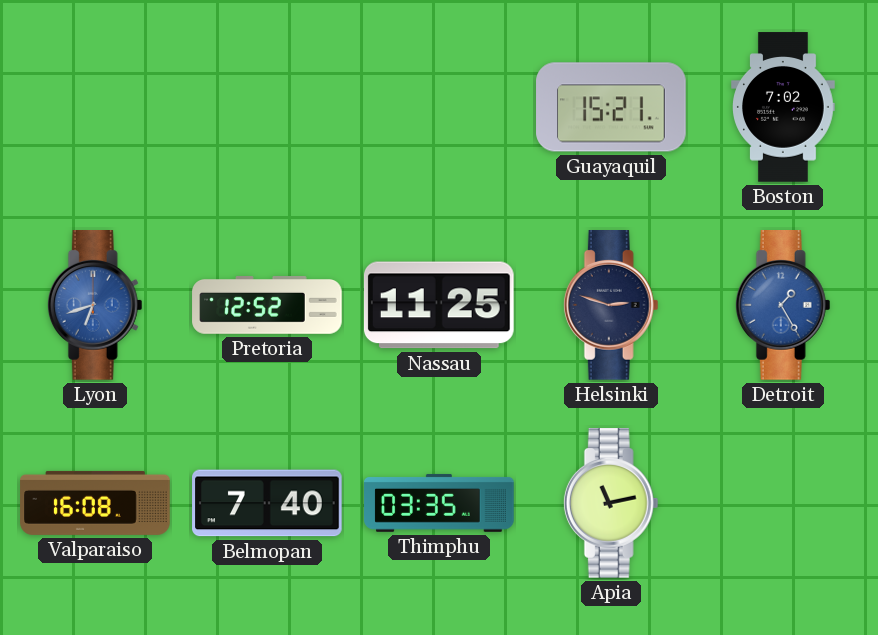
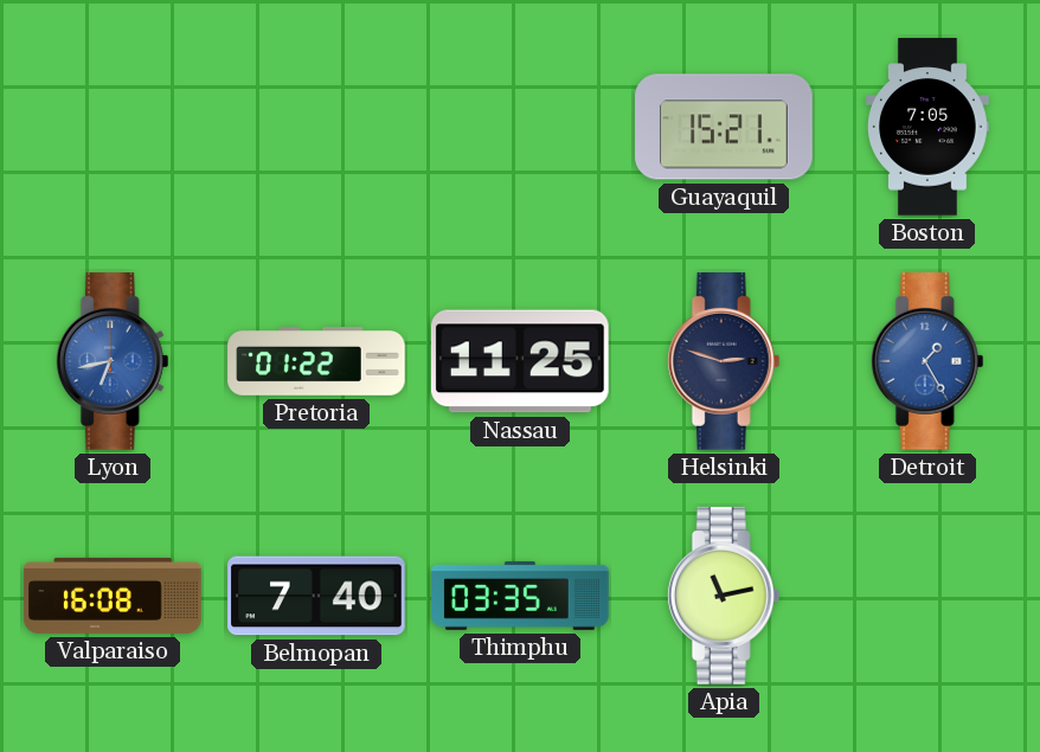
Boston: 7:02 -> 7:05 (929, 127)
Lyon: 6:42 -> 6:43 (113, 361)
Pretoria: 12:52 -> 01:22 (316, 362)
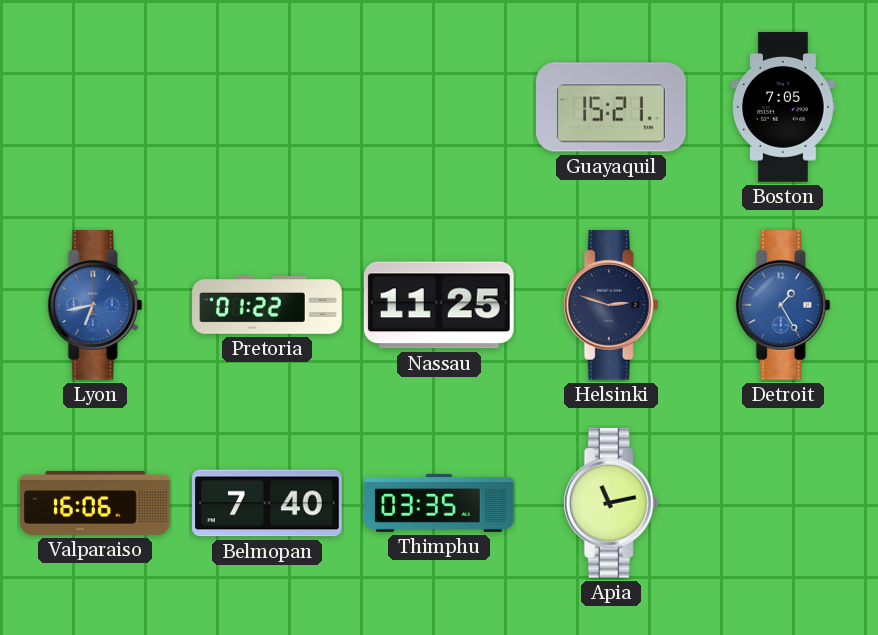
Valparaiso: 16:08 -> 16:06 (95, 503)
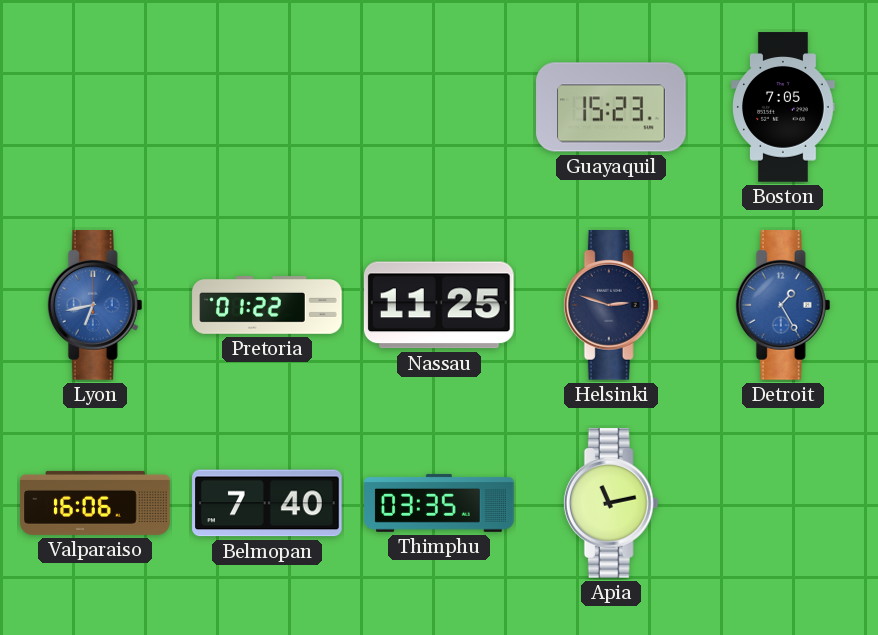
Guayaquil: 15:21 -> 15:23 (611, 107)
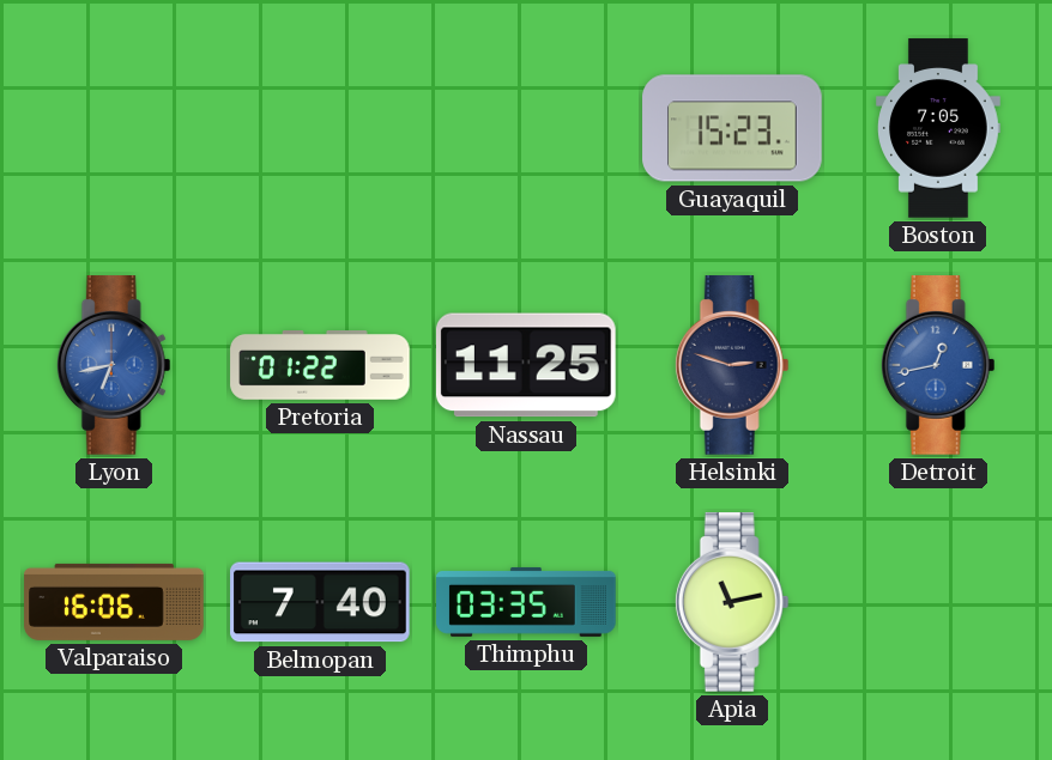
Detroit: 1:25 -> 12:43 (938, 365)
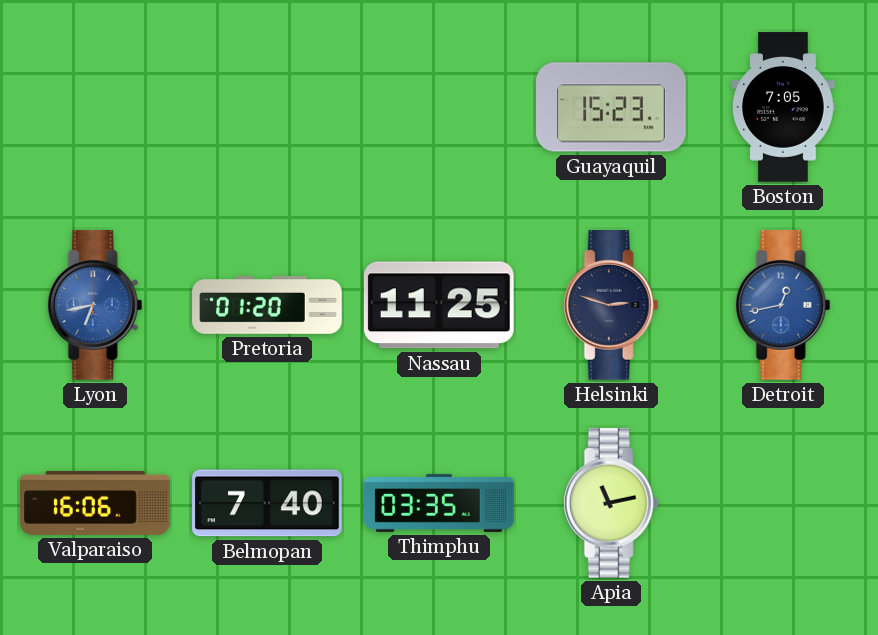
Pretoria: 01:22 -> 01:20 (267, 306)
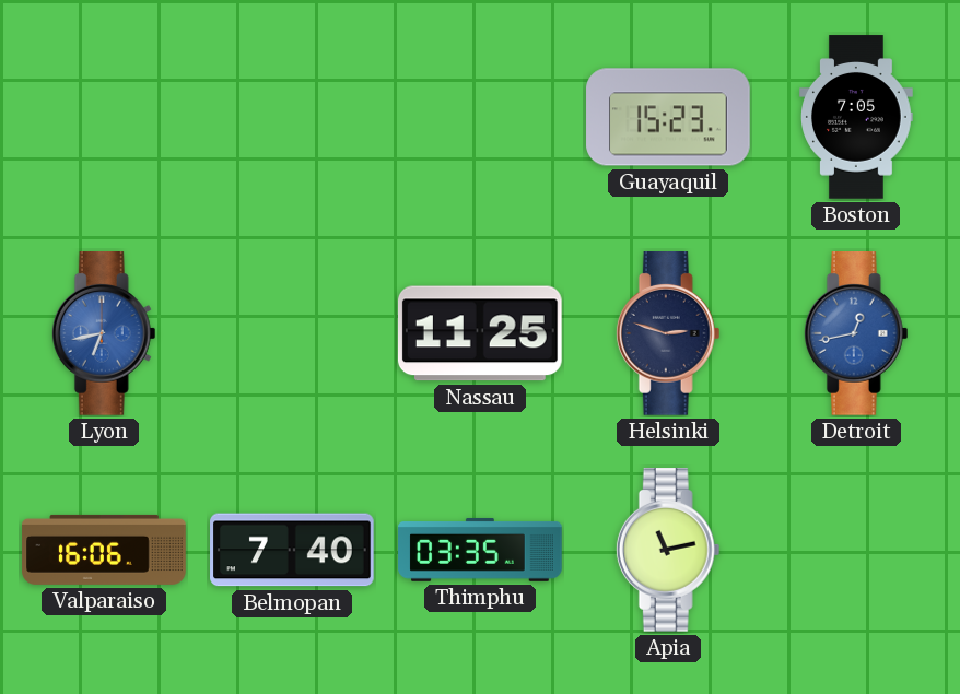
Pretoria: 01:20 -> none (267, 306)
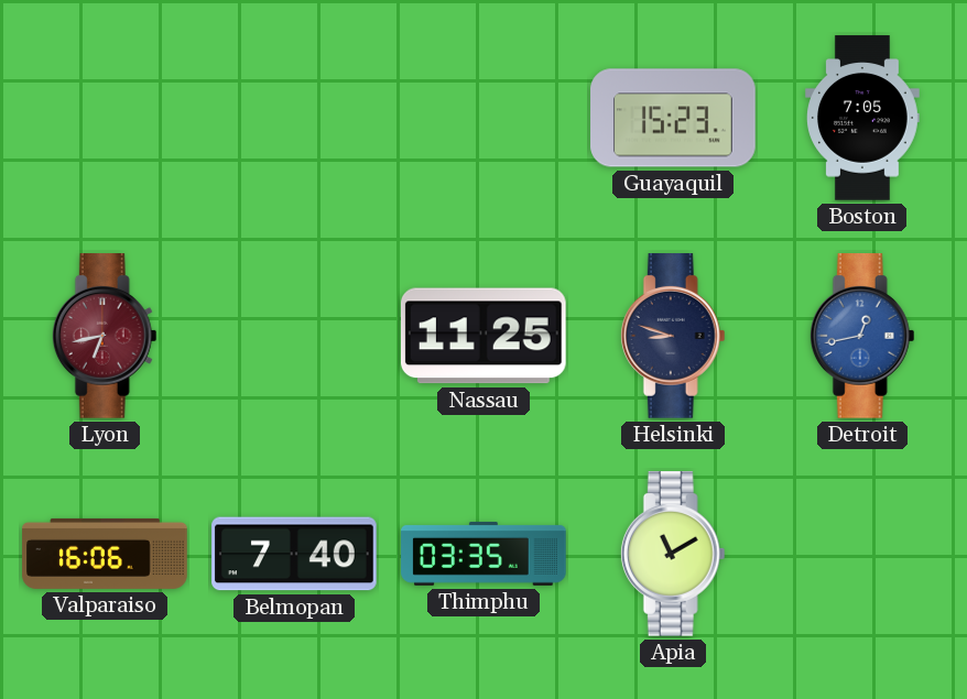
Lyon dial: blue -> burgundy (105, 336)
Helsinki: 2:48 -> 8:48 (673, 336)
Apia: 11:13 -> 11:10 (673, 554)
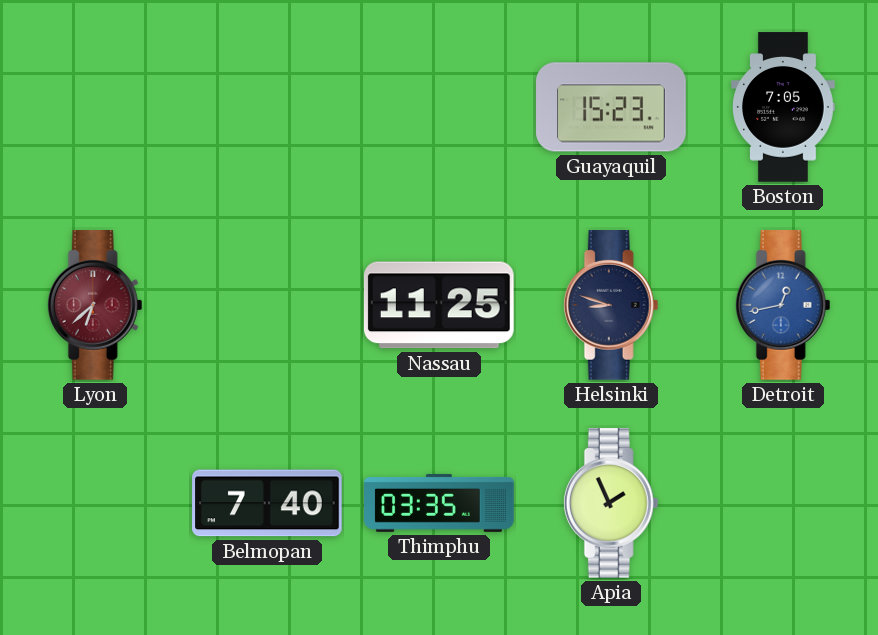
Lyon: 6:43 -> 6:38 (95, 305)
Valparaiso: 16:06 -> none (105, 554)
Apia: 11:10 -> 1:56 (611, 503)
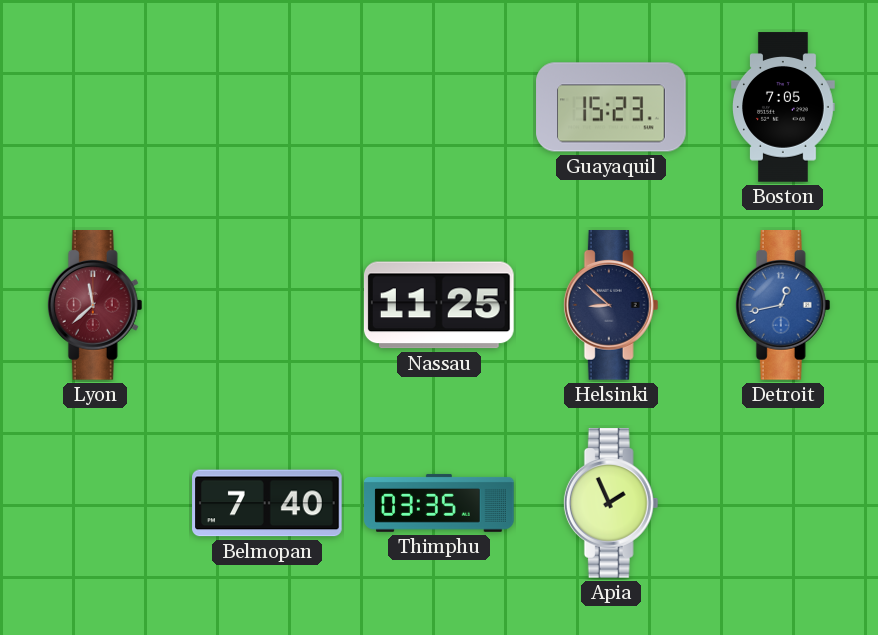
Lyon: 6:38 -> 11:38 (95, 305)
Helsinki: 8:48 -> 8:52 (611, 305)
